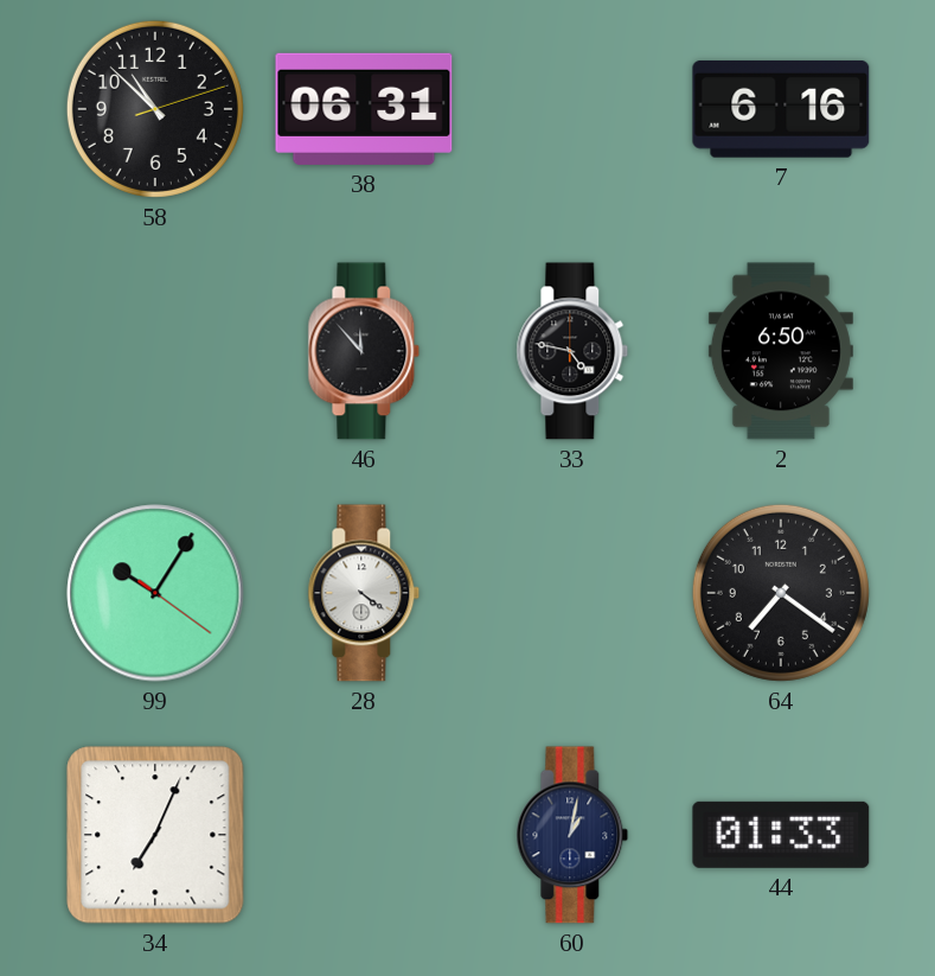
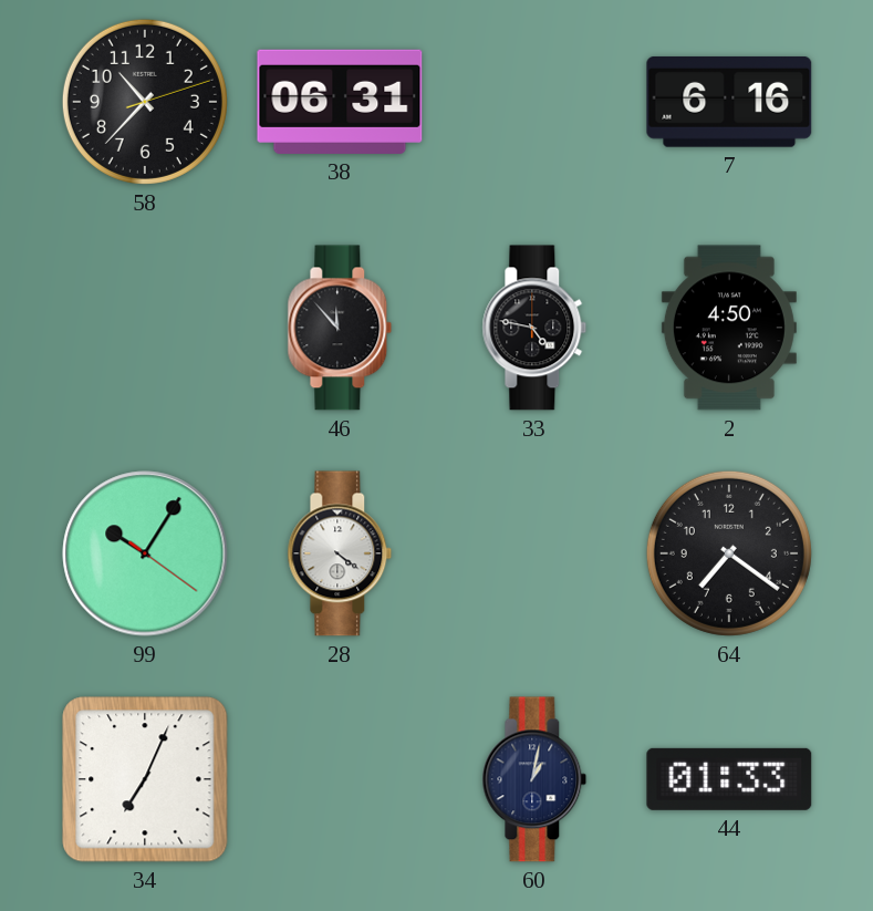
58: 10:52 -> 10:37 (145, 102)
2: 6:50 -> 4:50 (729, 328)
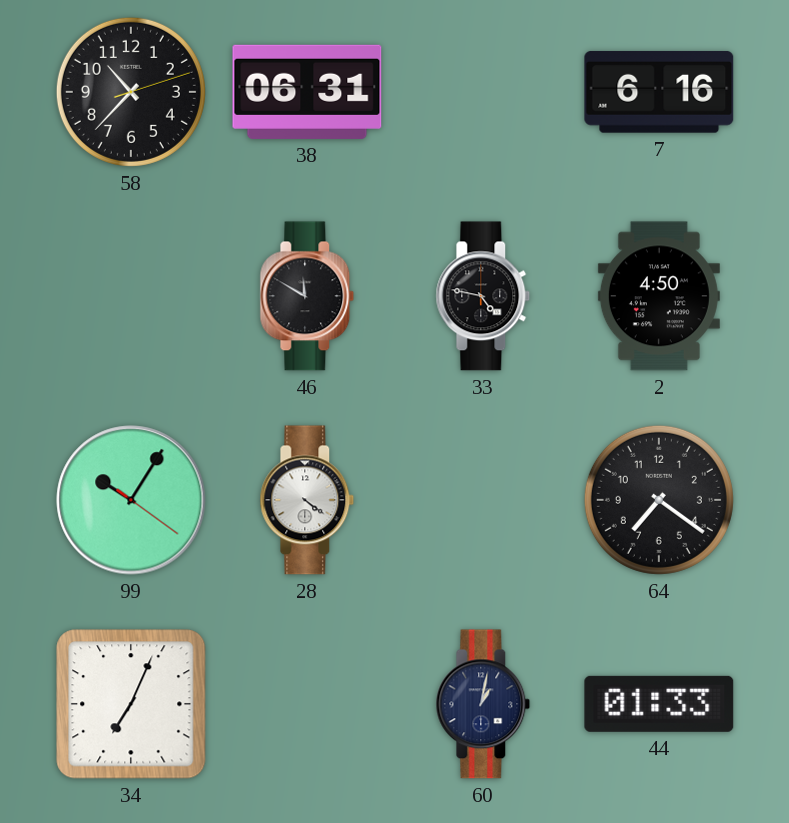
46: 11:53 -> 11:50 (307, 296)
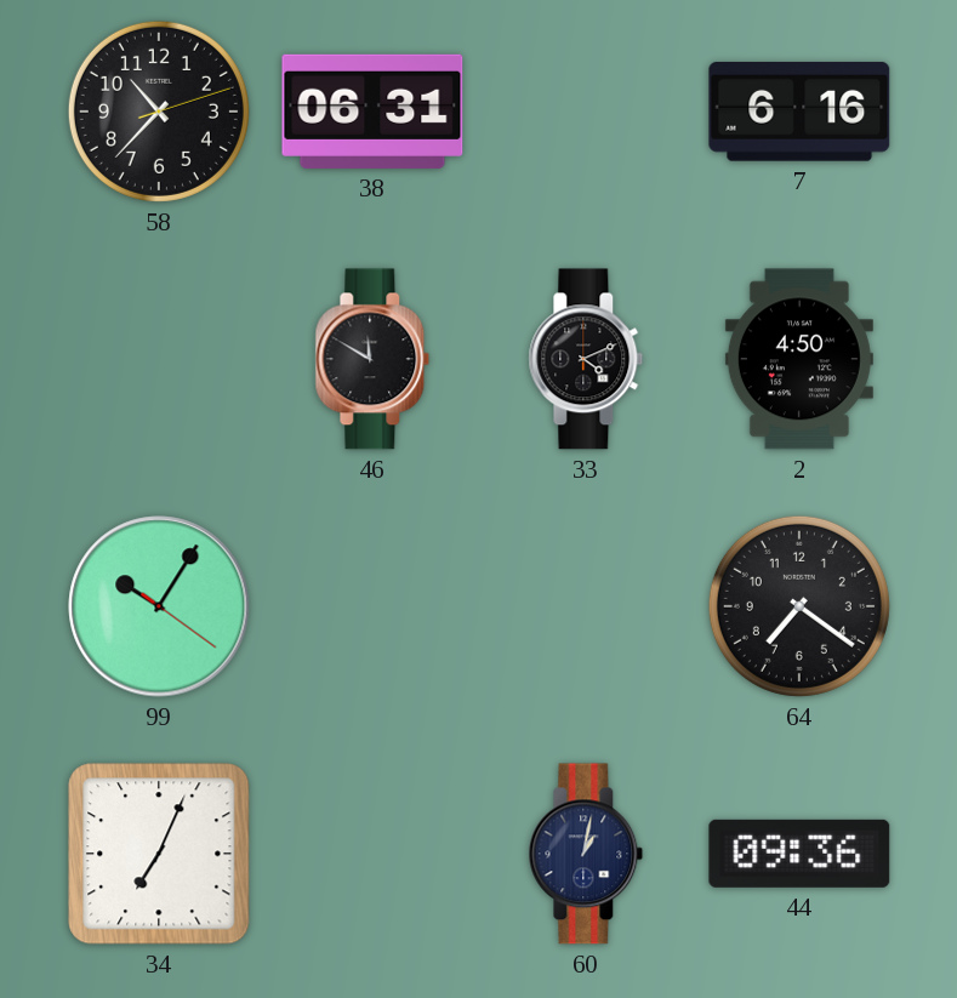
33: 4:47 -> 4:11 (586, 359)
28: 4:21 -> none (307, 500)
44: 01:33 -> 09:36 (799, 854)
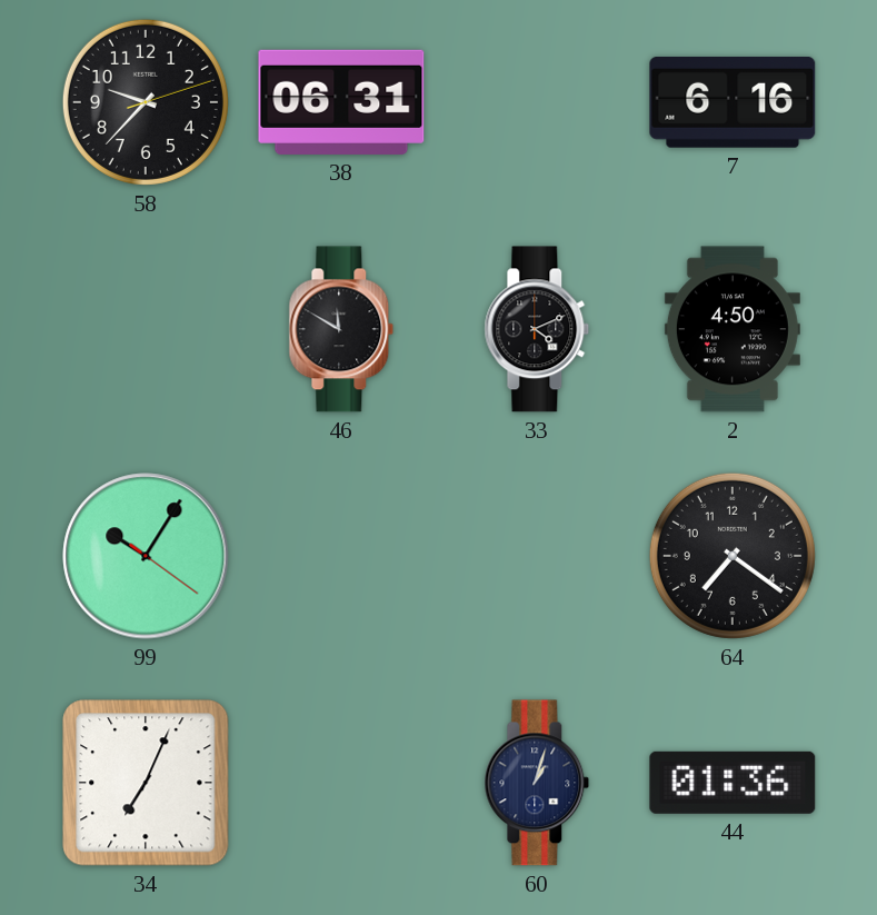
58: 10:37 -> 9:37 (146, 102)
60: 1:02 -> 1:03 (537, 783)
44: 09:36 -> 01:36 (733, 783)
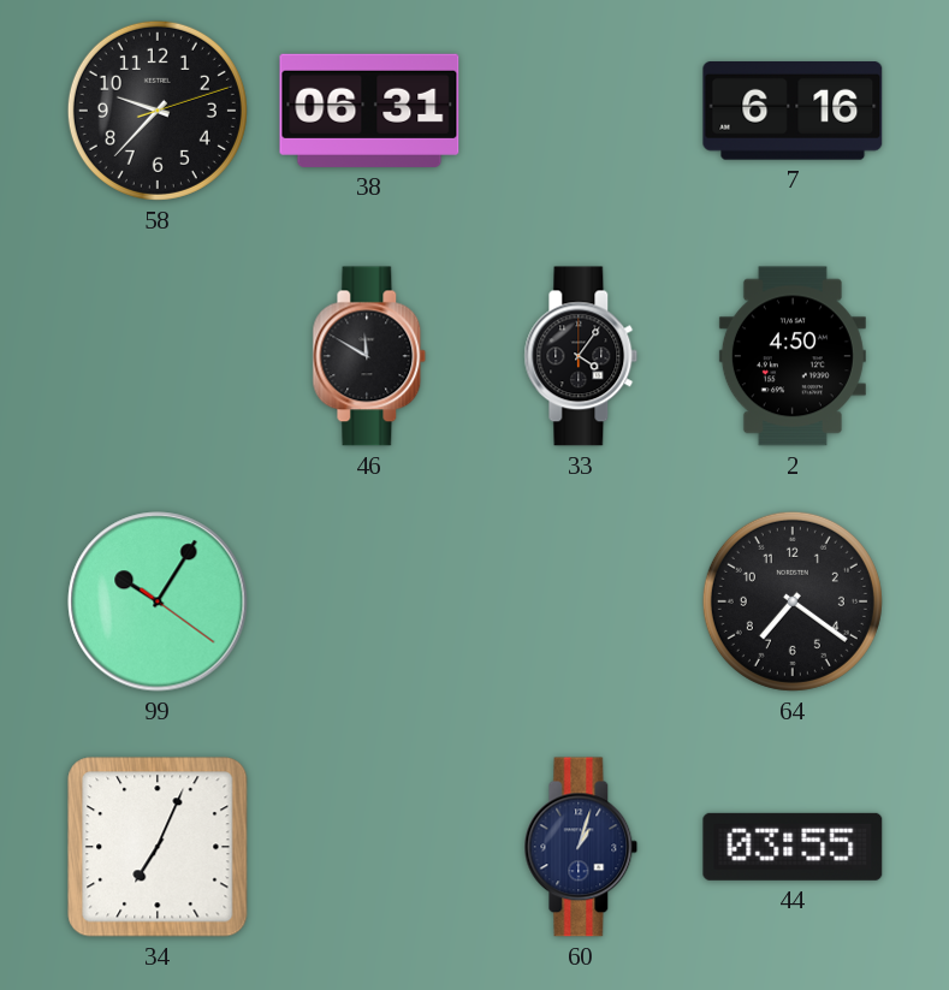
33: 4:11 -> 4:06 (581, 356)
44: 01:36 -> 03:55 (793, 847)
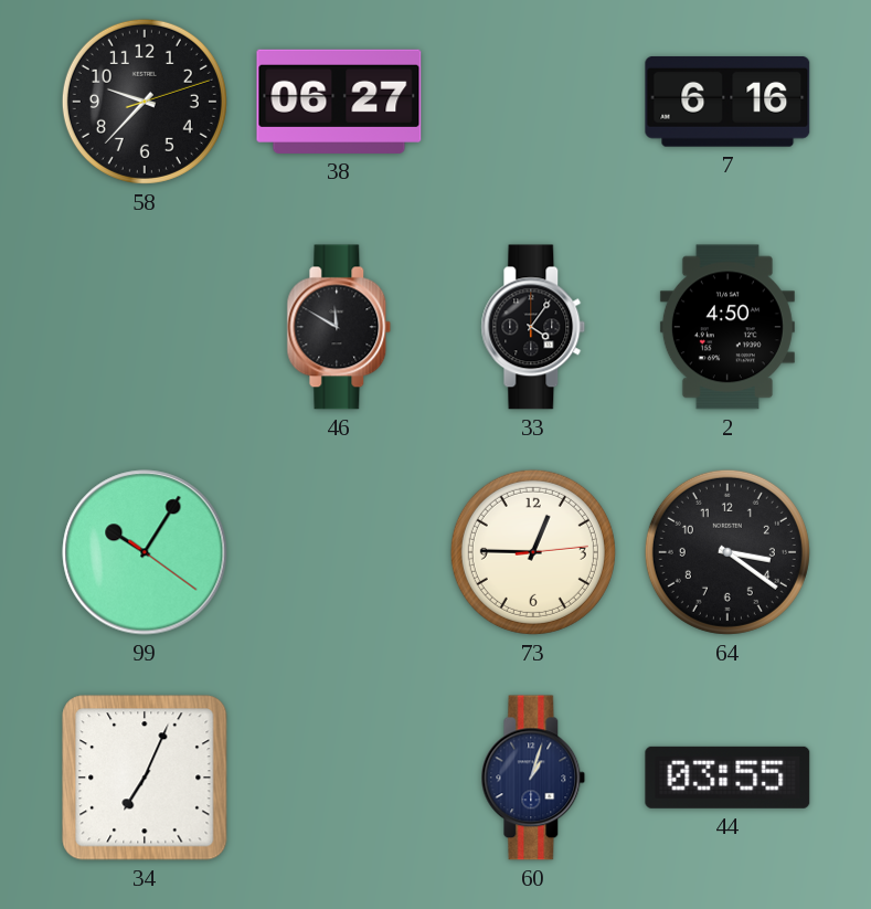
38: 06:31 -> 06:27 (339, 102)
73: none -> 12:45 (533, 552)
64: 7:21 -> 3:21 (727, 552)
